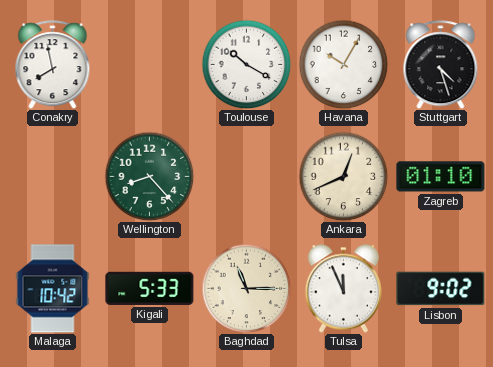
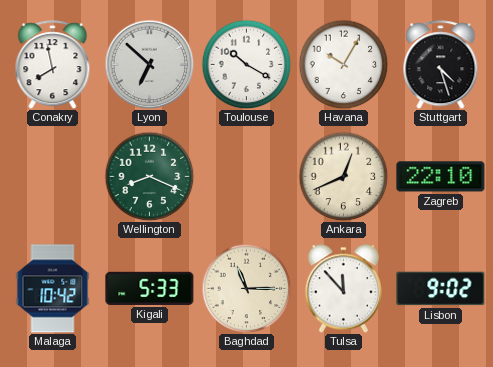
Lyon: none -> 6:52 (149, 64)
Wellington: 8:23 -> 8:19 (149, 176)
Zagreb: 01:10 -> 22:10 (441, 177)
Tulsa: 11:56 -> 11:53 (343, 289)
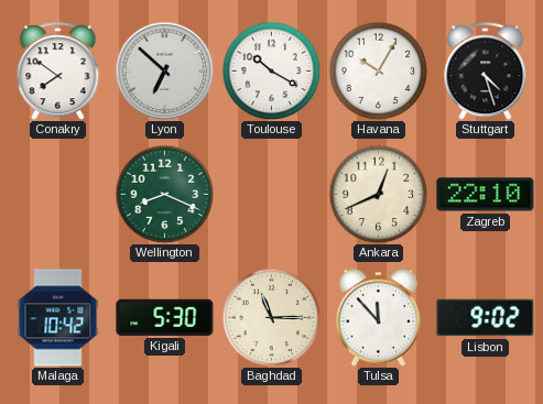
Conakry: 7:58 -> 7:51 (58, 72)
Kigali: 5:33 -> 5:30 (165, 317)
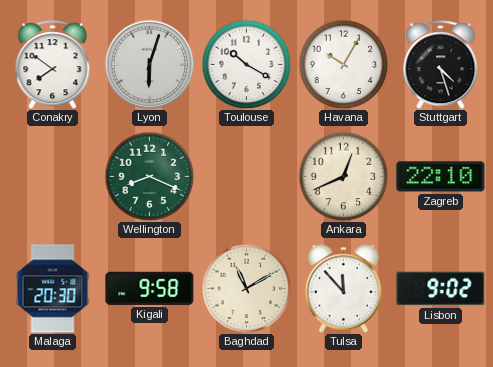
Lyon: 6:52 -> 6:03 (149, 64)
Malaga: 10:42 -> 20:30 (53, 289)
Kigali: 5:30 -> 9:58 (150, 288)
Baghdad: 11:15 -> 11:10 (246, 288)
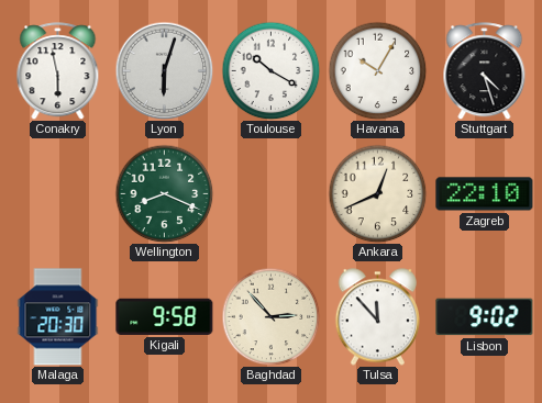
Conakry: 7:51 -> 5:58 (58, 71)
Baghdad: 11:10 -> 2:53 (270, 316)
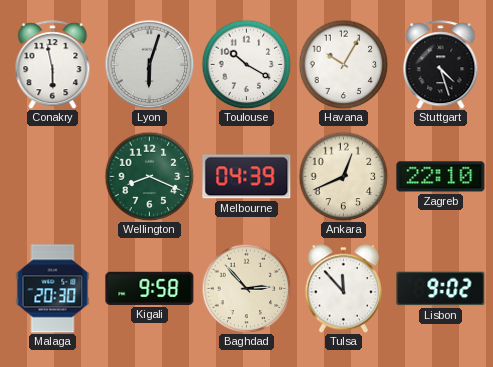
Melbourne: none -> 04:39 (247, 177)
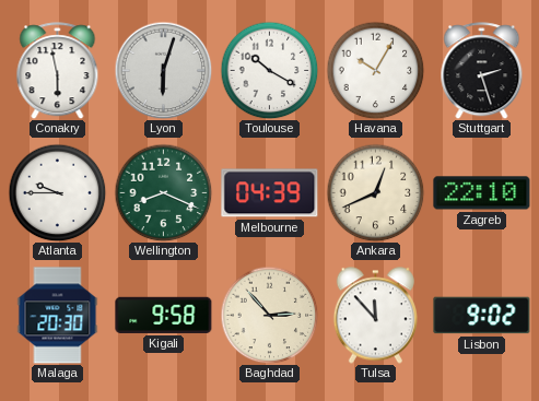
Stuttgart: 4:27 -> 2:27 (482, 71)
Atlanta: none -> 9:45 (57, 192)
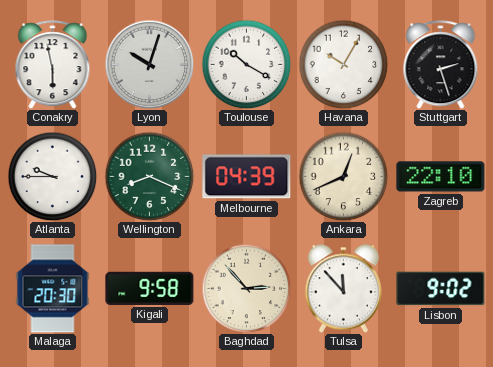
Lyon: 6:03 -> 10:03 (149, 64)
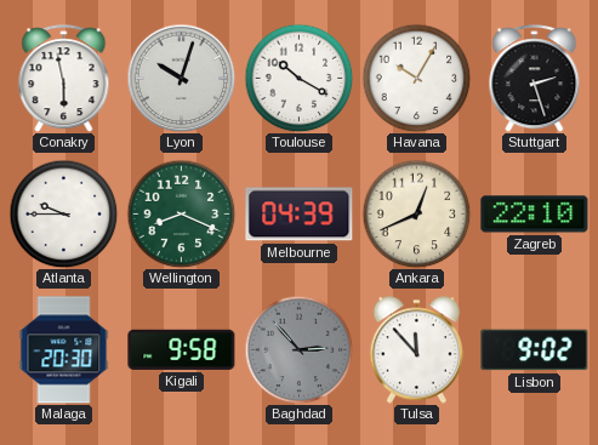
Baghdad dial: cream -> grey (298, 349)
